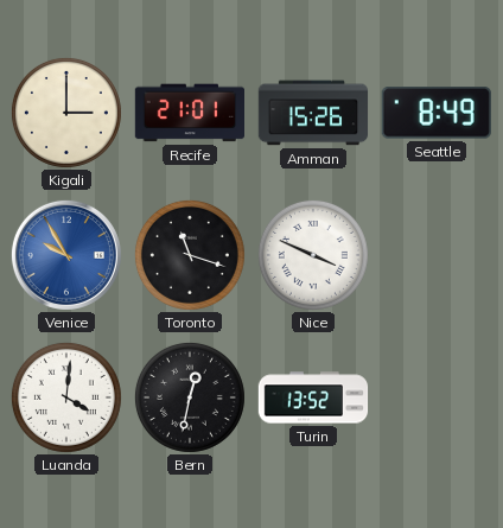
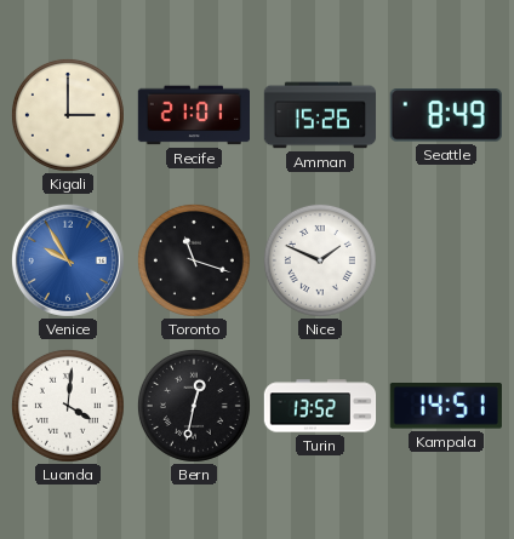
Nice: 3:49 -> 1:49 (320, 260)
Kampala: none -> 14:51 (446, 407)
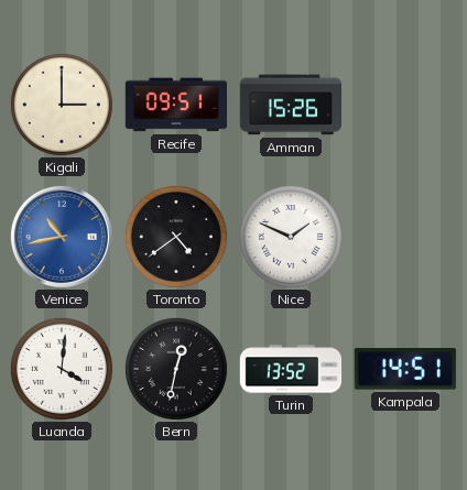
Recife: 21:01 -> 09:51 (175, 105)
Seattle: 8:49 -> none (446, 115)
Venice: 9:55 -> 10:43 (62, 237)
Toronto: 11:18 -> 4:39 (176, 237)
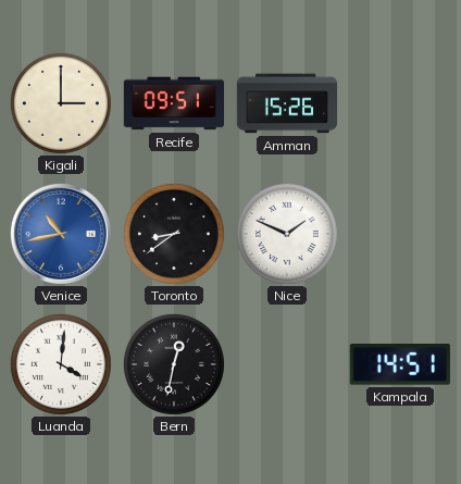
Toronto: 4:39 -> 8:39 (174, 234)
Turin: 13:52 -> none (291, 369)
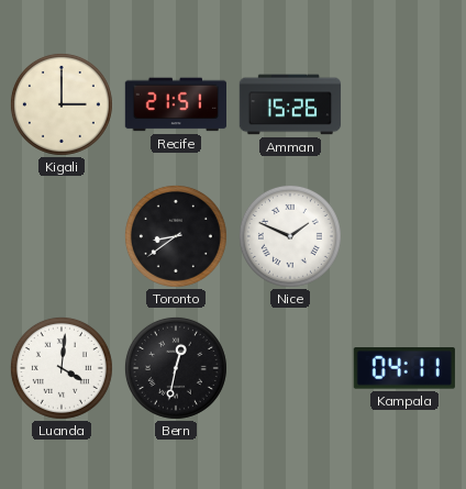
Recife: 09:51 -> 21:51 (175, 104)
Venice: 10:43 -> none (61, 234)
Kampala: 14:51 -> 04:11 (404, 369)
